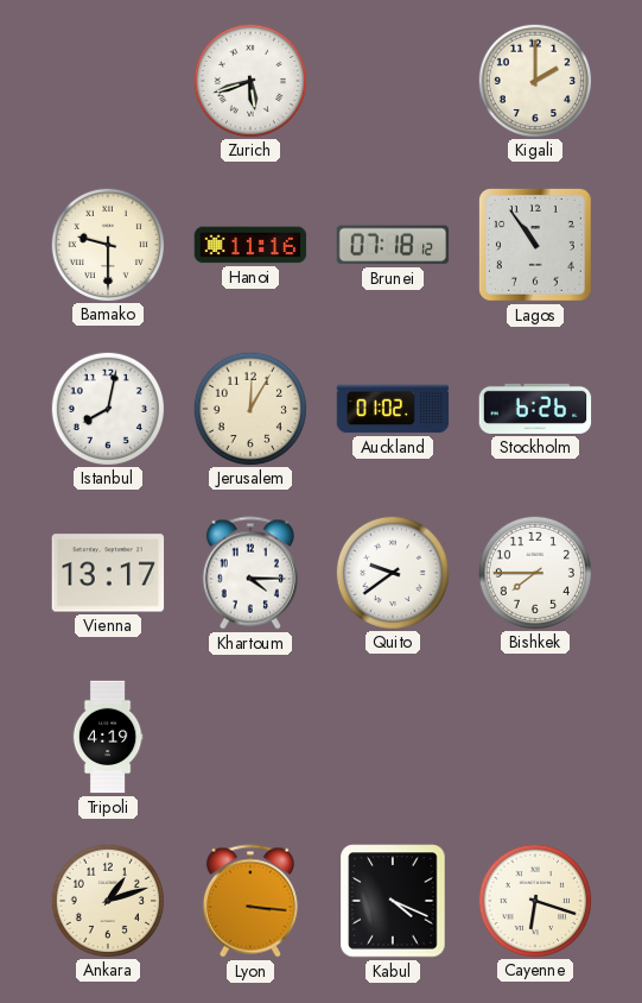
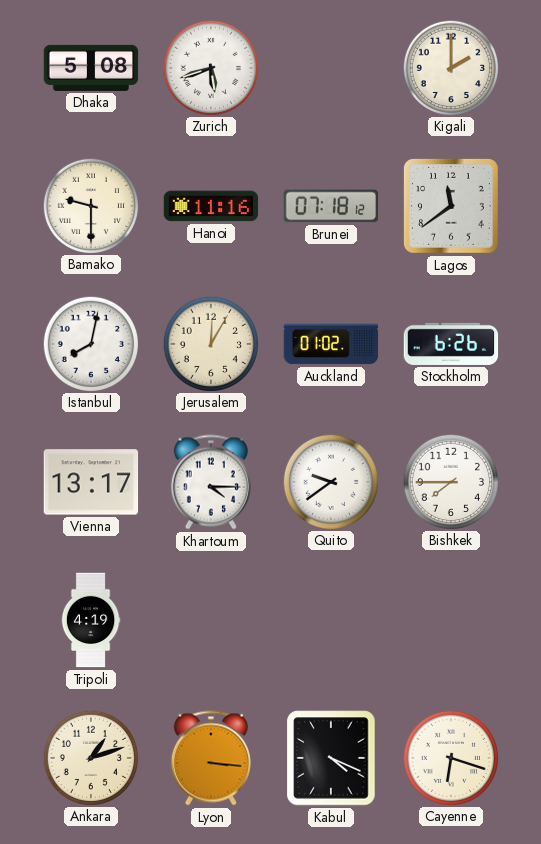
Dhaka: none -> 5:08 (91, 68)
Lagos: 10:54 -> 11:39 (451, 206)
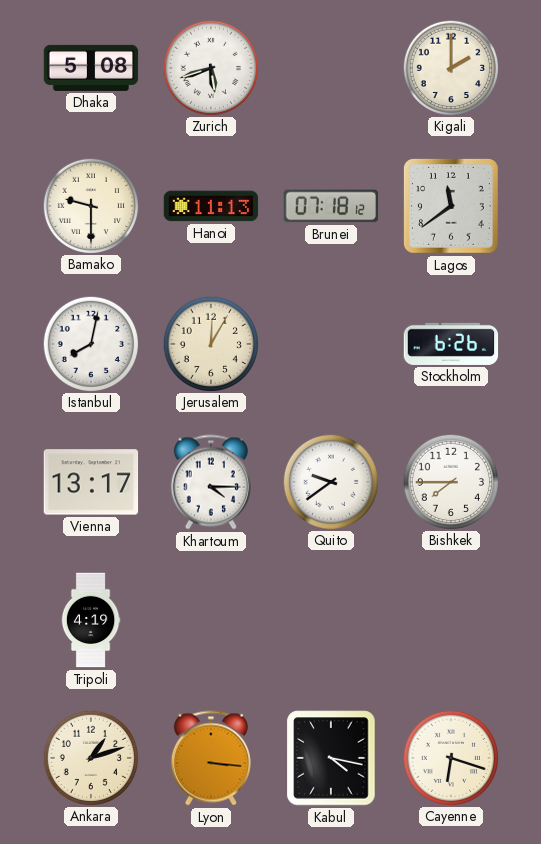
Hanoi: 11:16 -> 11:13 (211, 206)
Auckland: 01:02 -> none (331, 344)
Kabul: 4:19 -> 4:17 (331, 758)
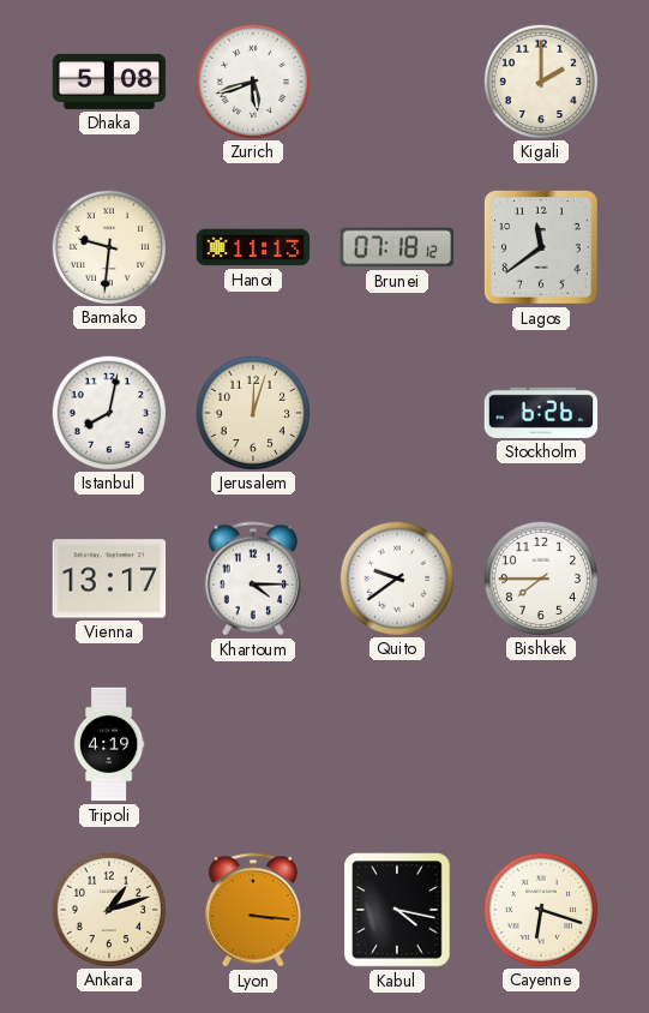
Bamako: 9:30 -> 9:31 (108, 246)
Jerusalem: 12:05 -> 12:03 (252, 412)
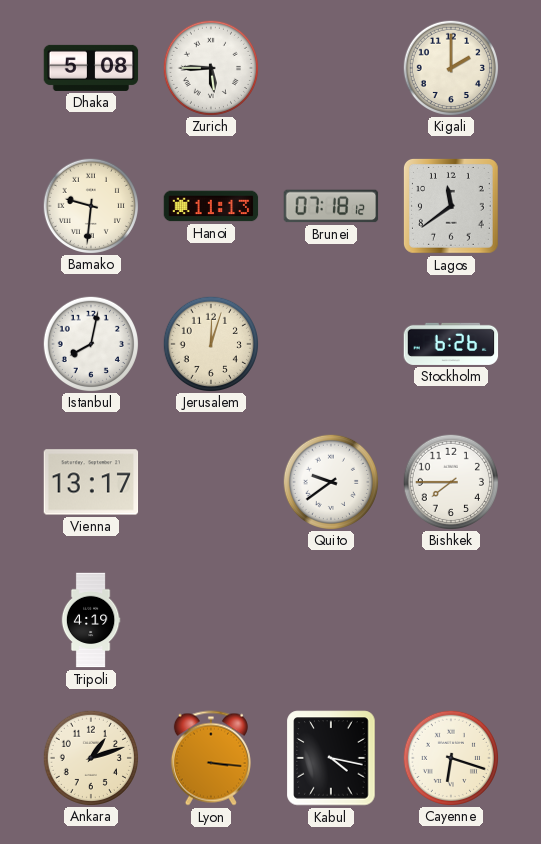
Zurich: 5:42 -> 5:45 (210, 67)
Khartoum: 4:15 -> none (253, 579)
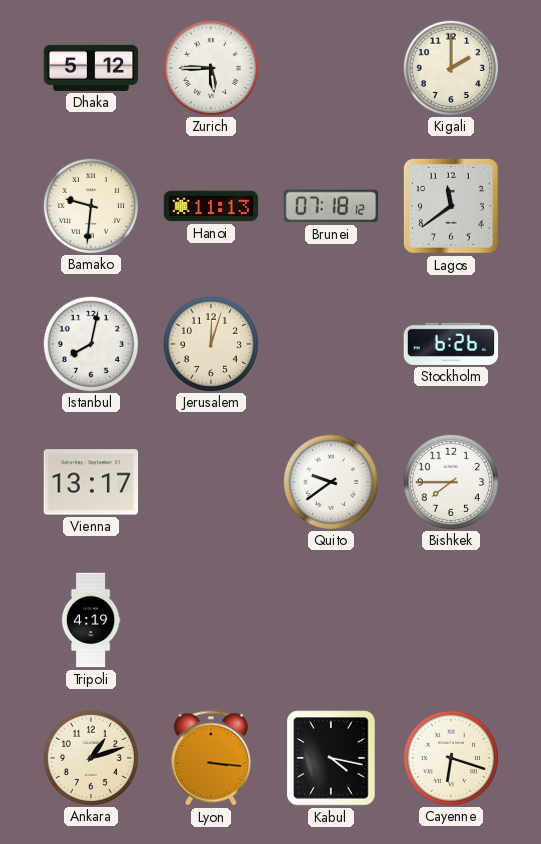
Dhaka: 5:08 -> 5:12 (91, 68)
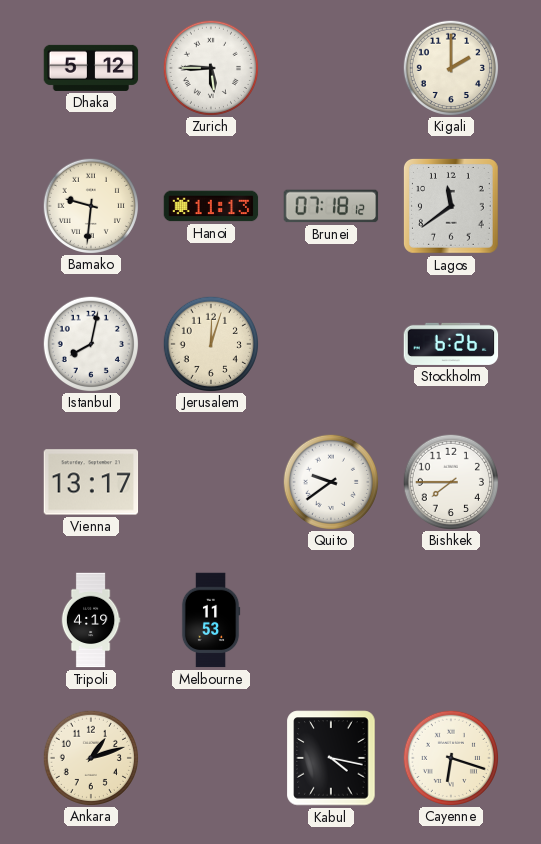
Melbourne: none -> 11:53 (211, 620)
Lyon: 3:16 -> none (211, 758)
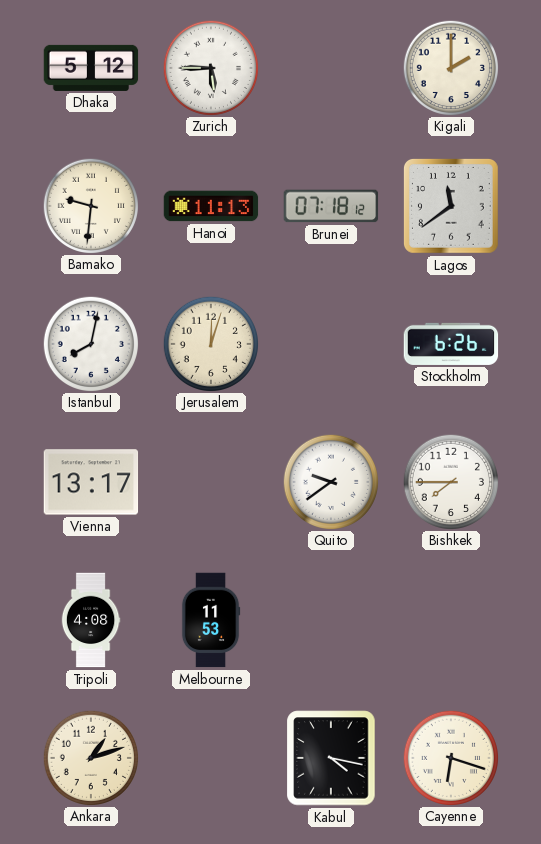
Tripoli: 4:19 -> 4:08 (91, 620)
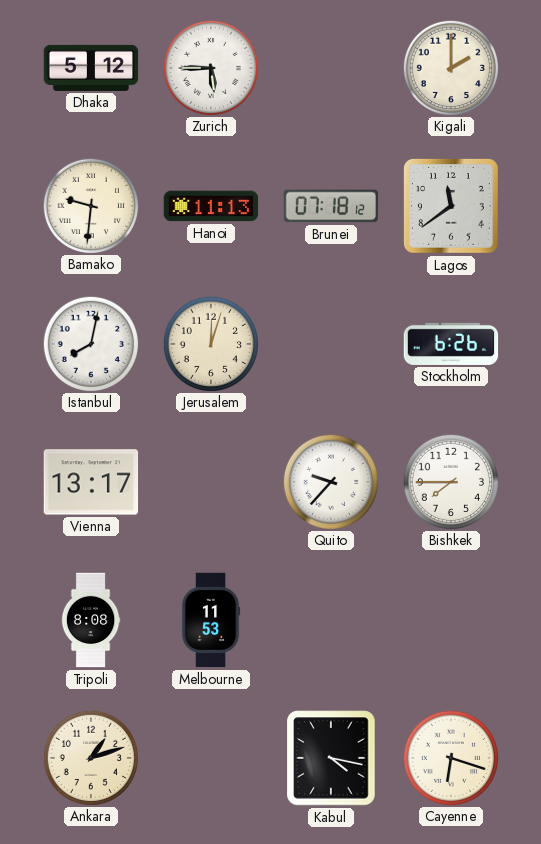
Quito: 9:39 -> 9:37 (330, 481)
Tripoli: 4:08 -> 8:08 (91, 620)
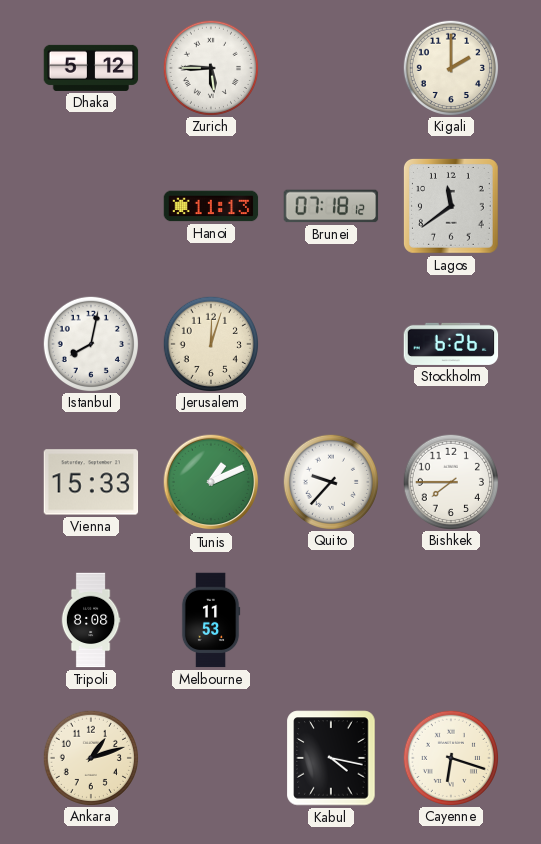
Bamako: 9:31 -> none (90, 205)
Vienna: 13:17 -> 15:33 (91, 482)
Tunis: none -> 1:11 (211, 482)
